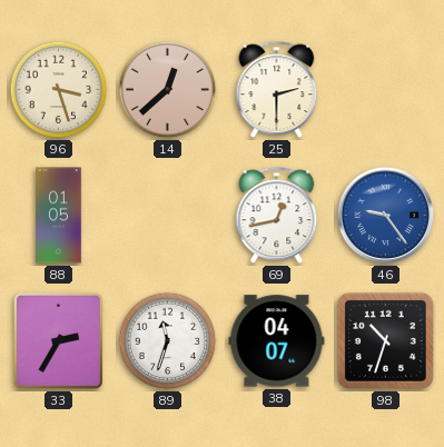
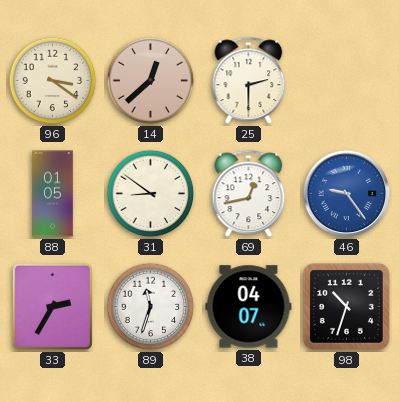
96: 3:27 -> 3:21 (53, 81)
31: none -> 8:51 (151, 194)
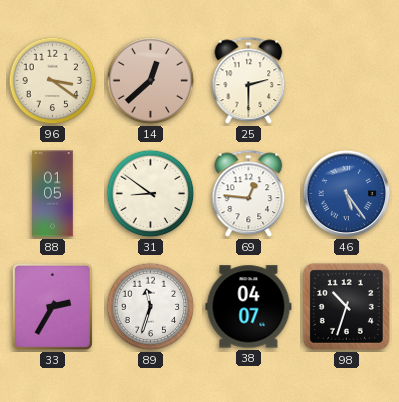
69: 12:43 -> 12:46 (249, 194)
46: 9:24 -> 5:24 (347, 194)
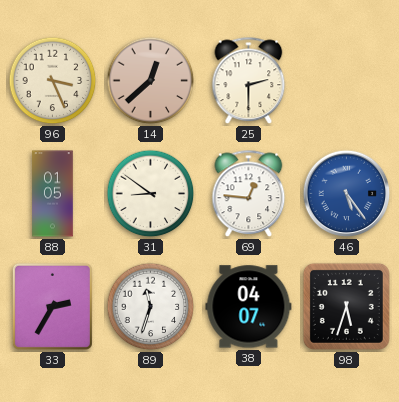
96: 3:21 -> 3:26 (53, 81)
98: 10:33 -> 5:33 (346, 306)
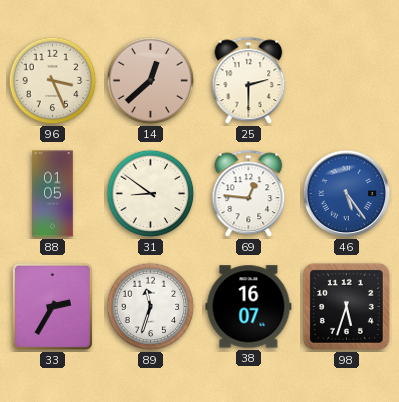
38: 04:07 -> 16:07 (249, 307)
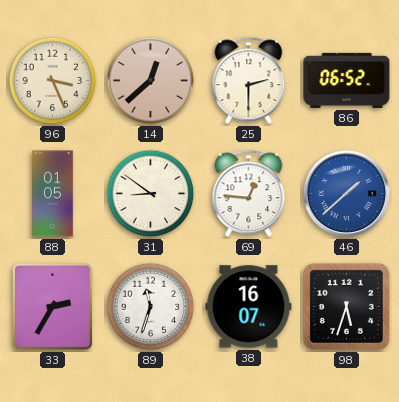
86: none -> 06:52 (347, 80)
46: 5:24 -> 1:38 (347, 194)
